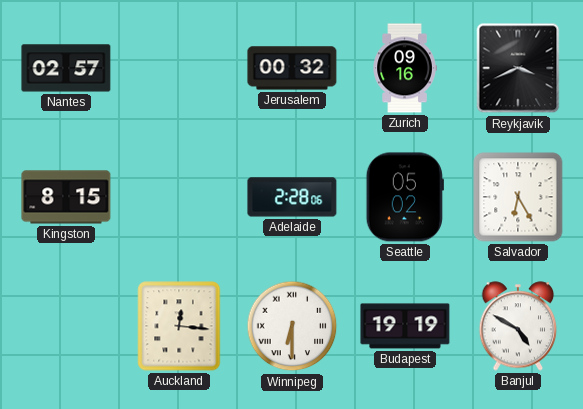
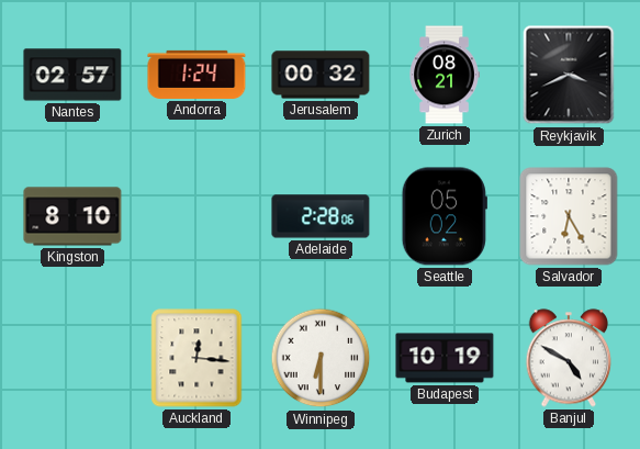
Andorra: none -> 1:24 (197, 75)
Zurich: 09:16 -> 08:21 (445, 75)
Kingston: 8:15 -> 8:10 (72, 216)
Budapest: 19:19 -> 10:19 (445, 358)
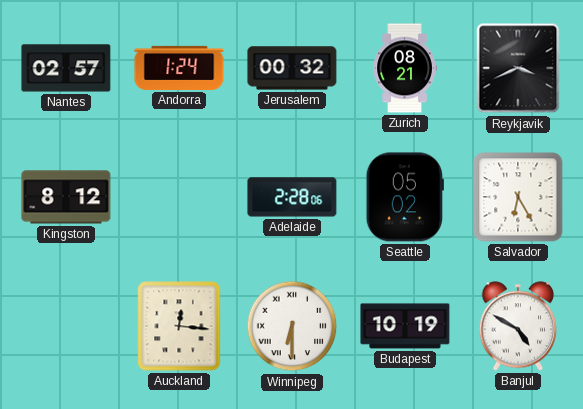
Kingston: 8:10 -> 8:12 (66, 197)
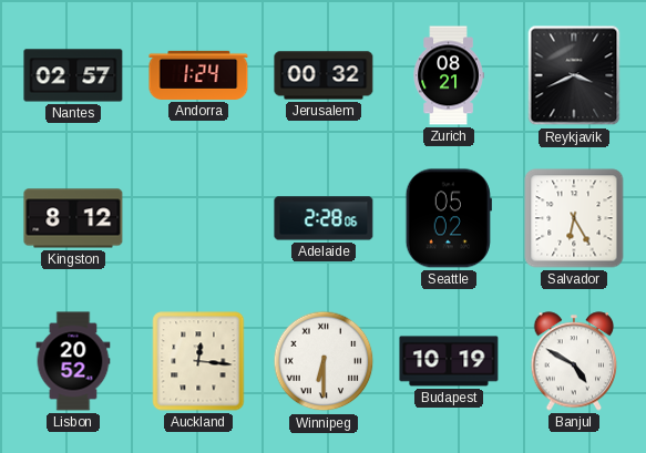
Lisbon: none -> 20:52 (73, 361)
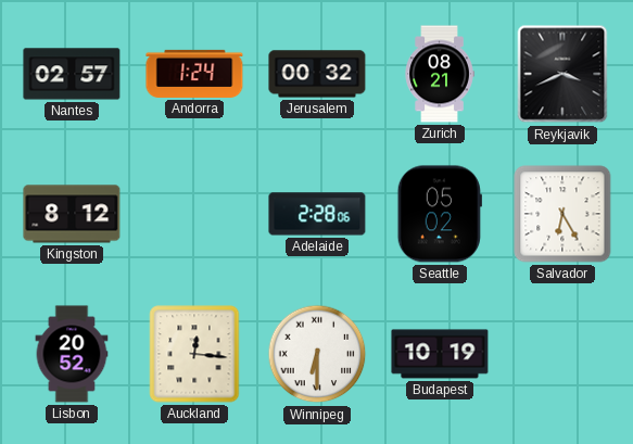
Banjul: 4:50 -> none (574, 361)
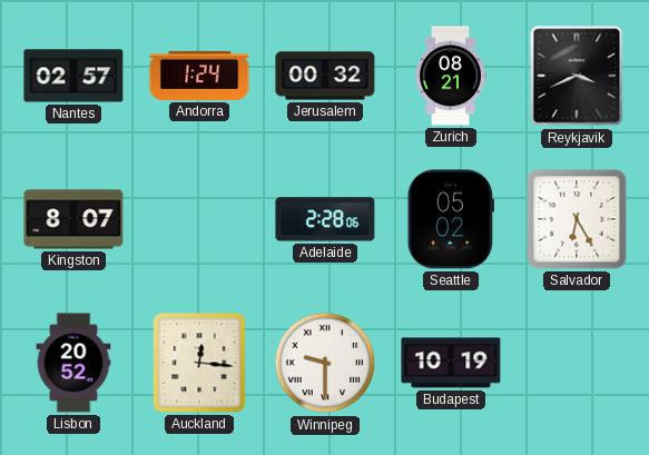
Kingston: 8:12 -> 8:07 (73, 219)
Winnipeg: 6:30 -> 9:30 (325, 363)
